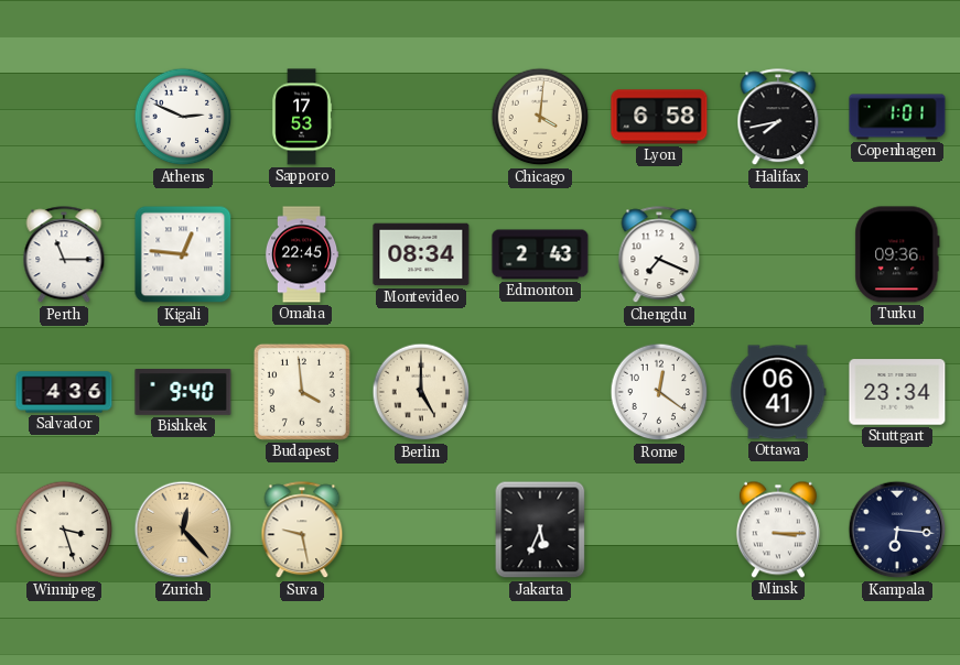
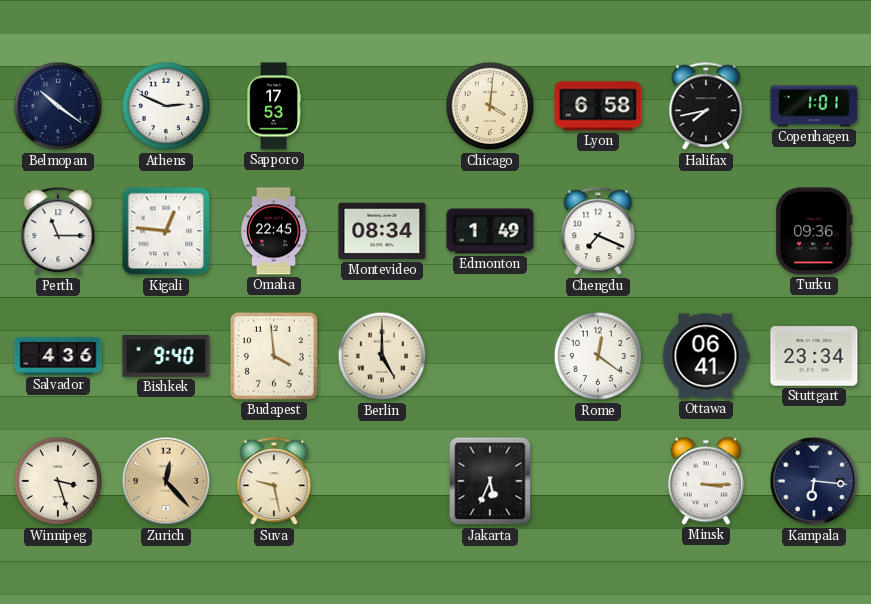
Belmopan: none -> 10:21 (58, 106)
Edmonton: 2:43 -> 1:49 (490, 231)
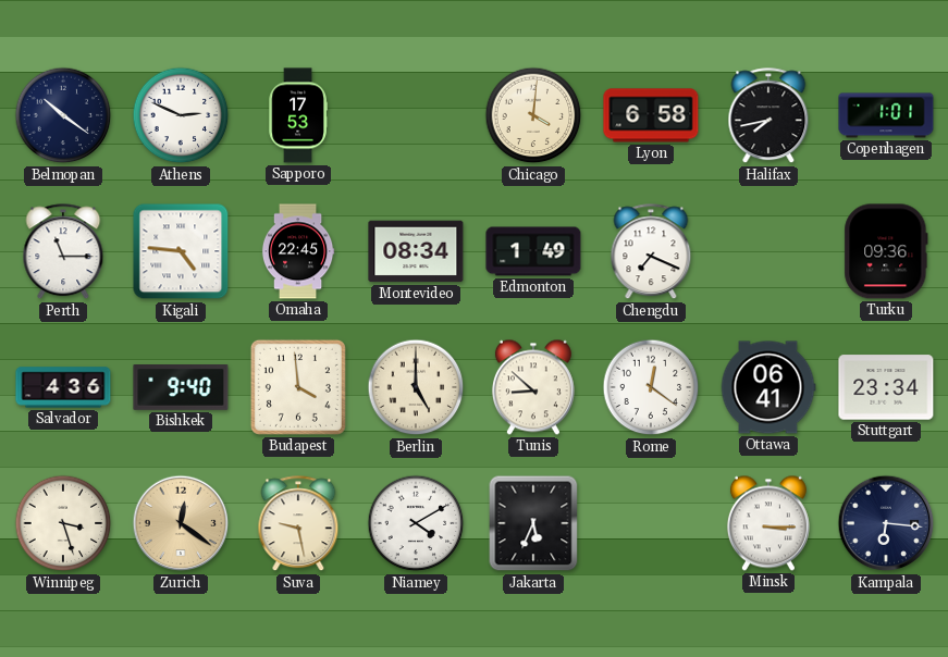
Kigali: 12:46 -> 4:46 (181, 251)
Tunis: none -> 8:52 (533, 387)
Zurich: 12:23 -> 12:21 (181, 523)
Niamey: none -> 4:10 (416, 523)
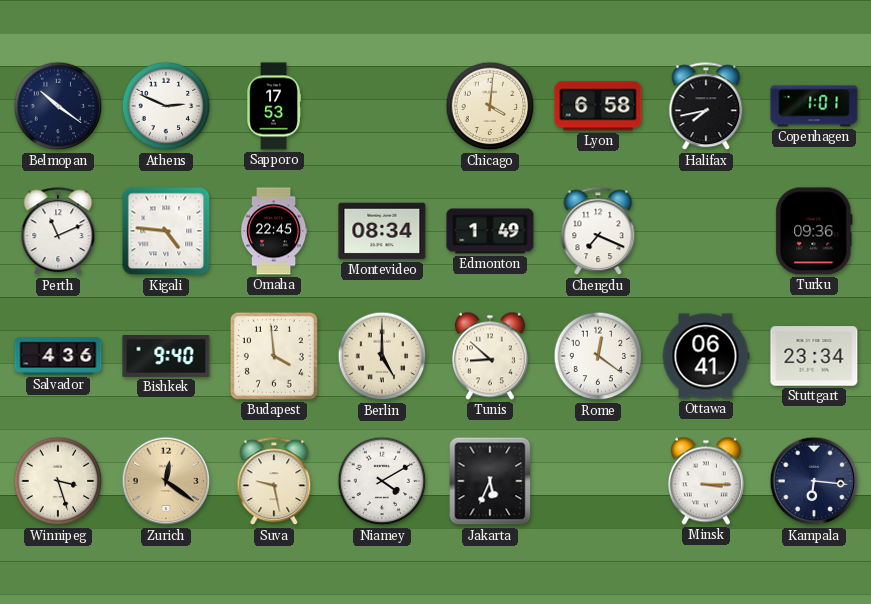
Perth: 11:15 -> 11:11 (58, 232)
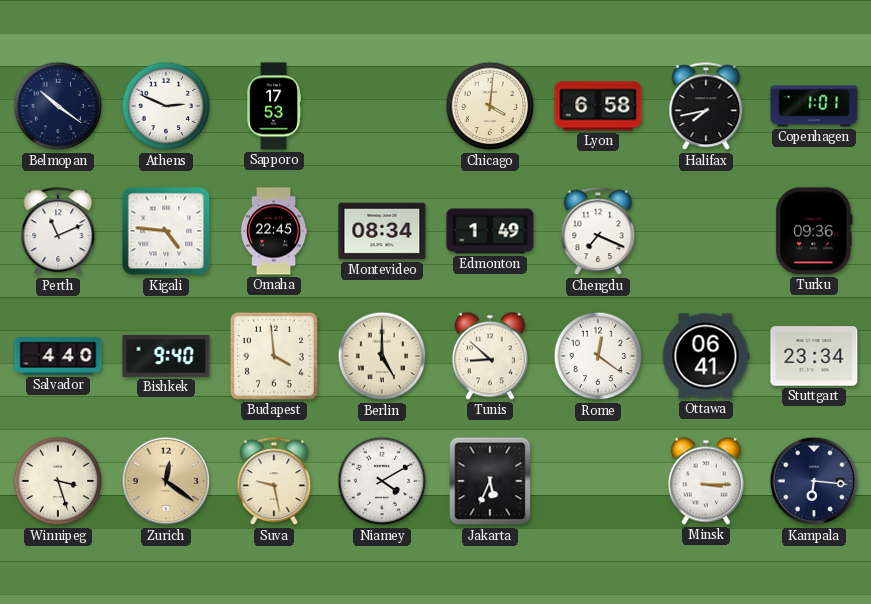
Salvador: 4:36 -> 4:40 (58, 356)
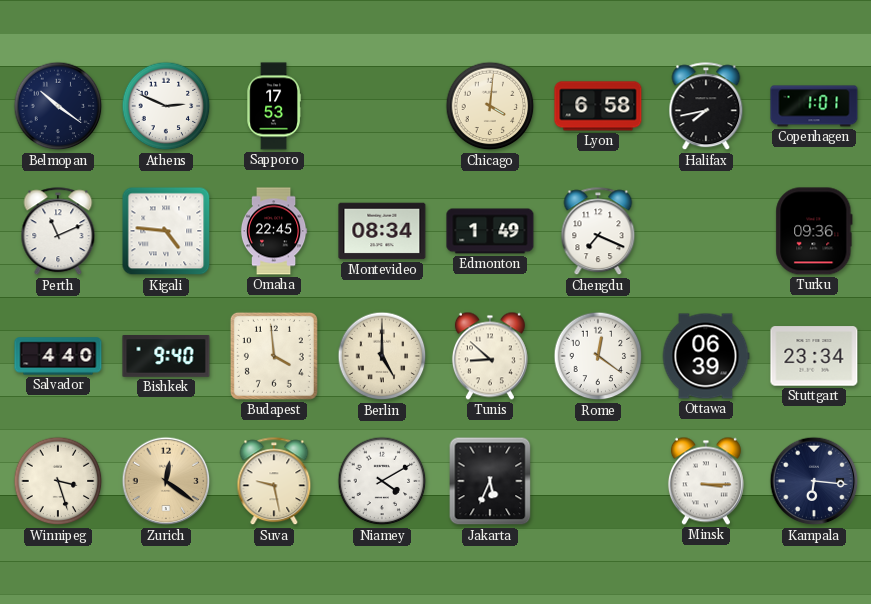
Ottawa: 06:41 -> 06:39 (706, 356)
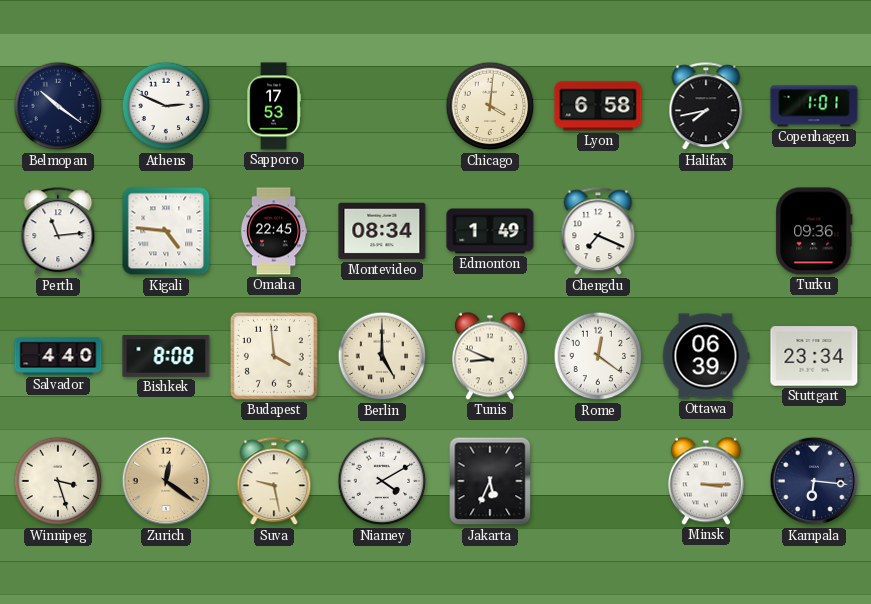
Perth: 11:11 -> 11:14 (58, 232)
Bishkek: 9:40 -> 8:08 (166, 357)
Tunis: 8:52 -> 8:49 (490, 356)
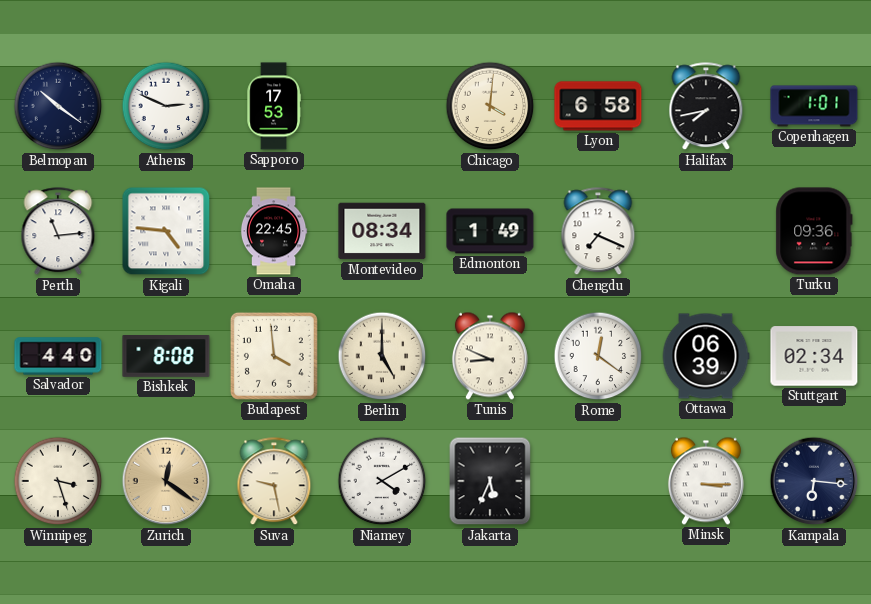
Stuttgart: 23:34 -> 02:34 (814, 356)
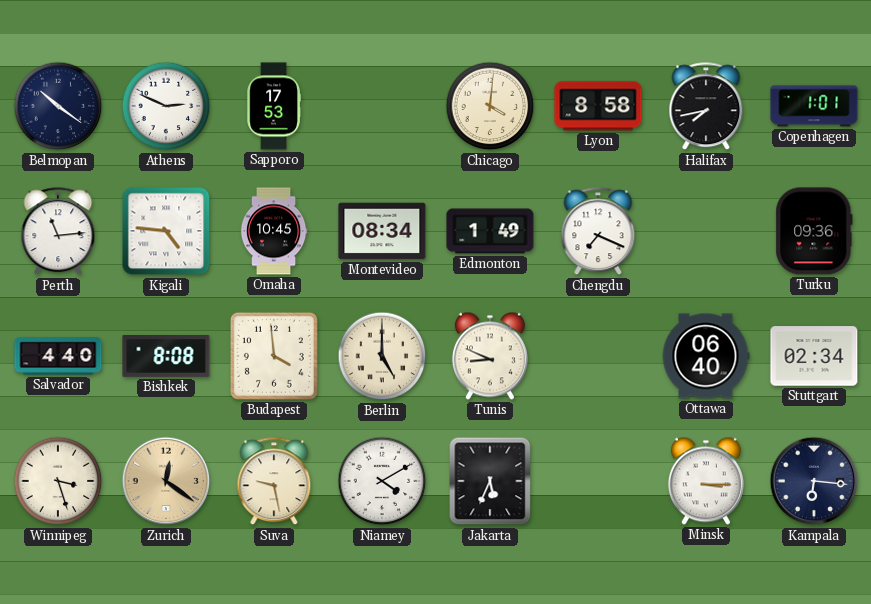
Lyon: 6:58 -> 8:58 (598, 106)
Omaha: 22:45 -> 10:45 (274, 231)
Rome: 12:21 -> none (598, 356)
Ottawa: 06:39 -> 06:40 (706, 356)
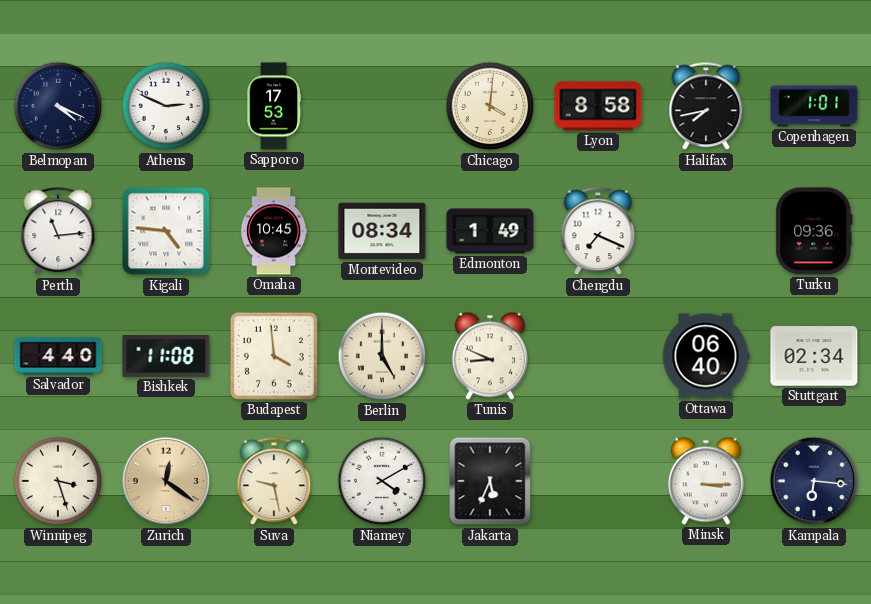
Belmopan: 10:21 -> 4:19 (58, 106)
Bishkek: 8:08 -> 11:08 (166, 357)
